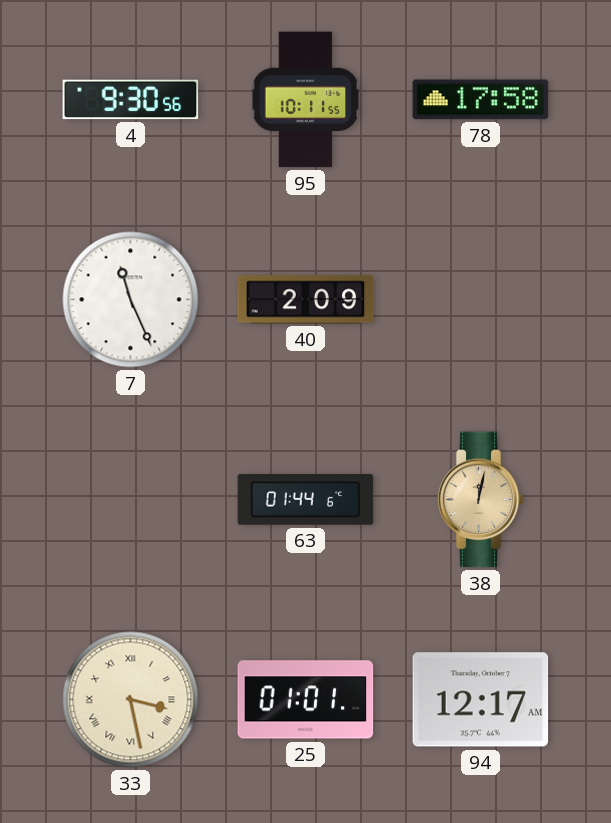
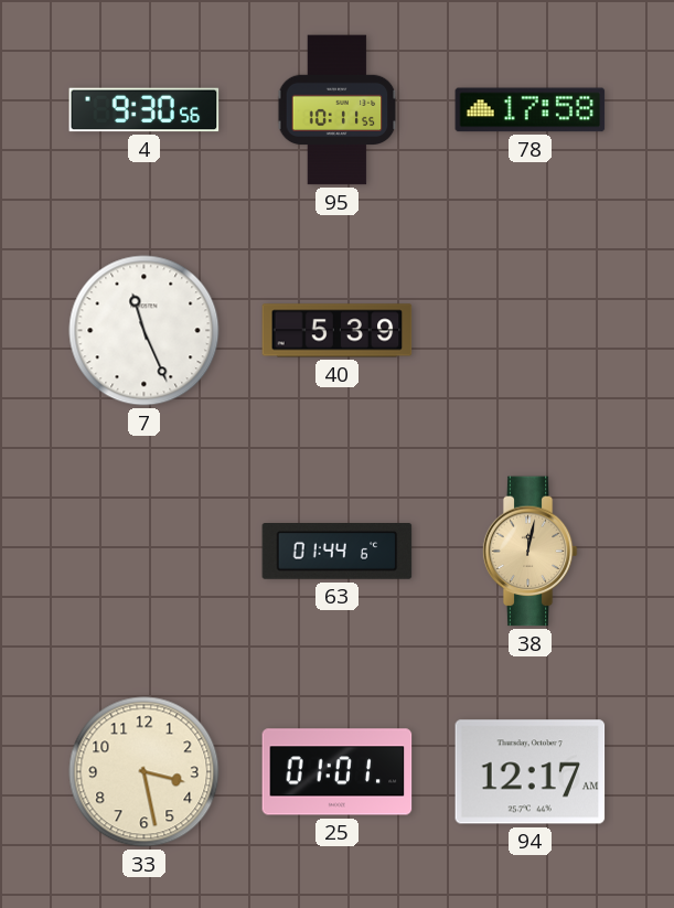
40: 2:09 -> 5:39 (338, 331)
33 numerals: Roman -> Arabic (145, 772)
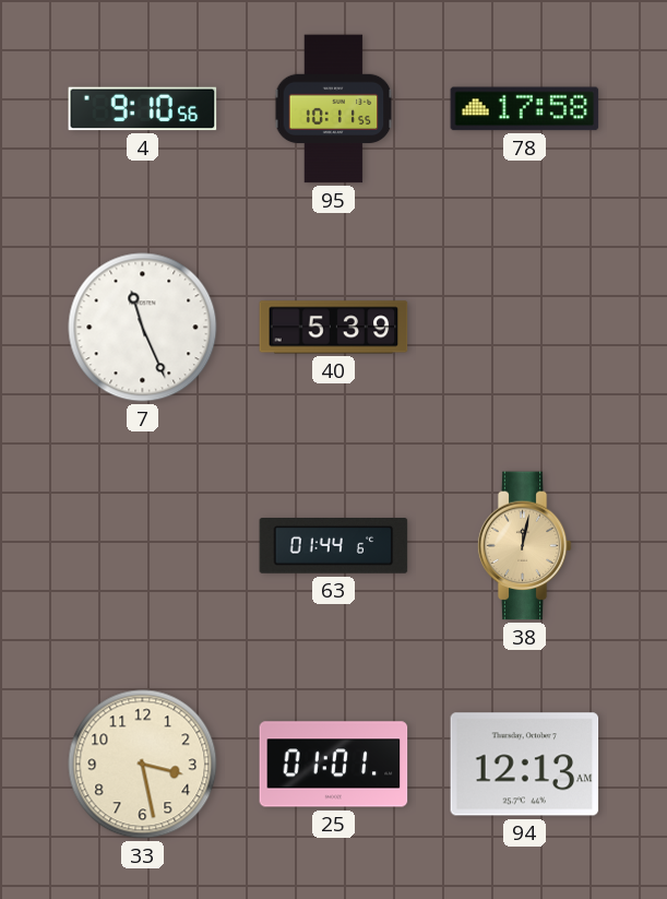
4: 9:30 -> 9:10 (143, 109)
94: 12:17 -> 12:13 (525, 765)
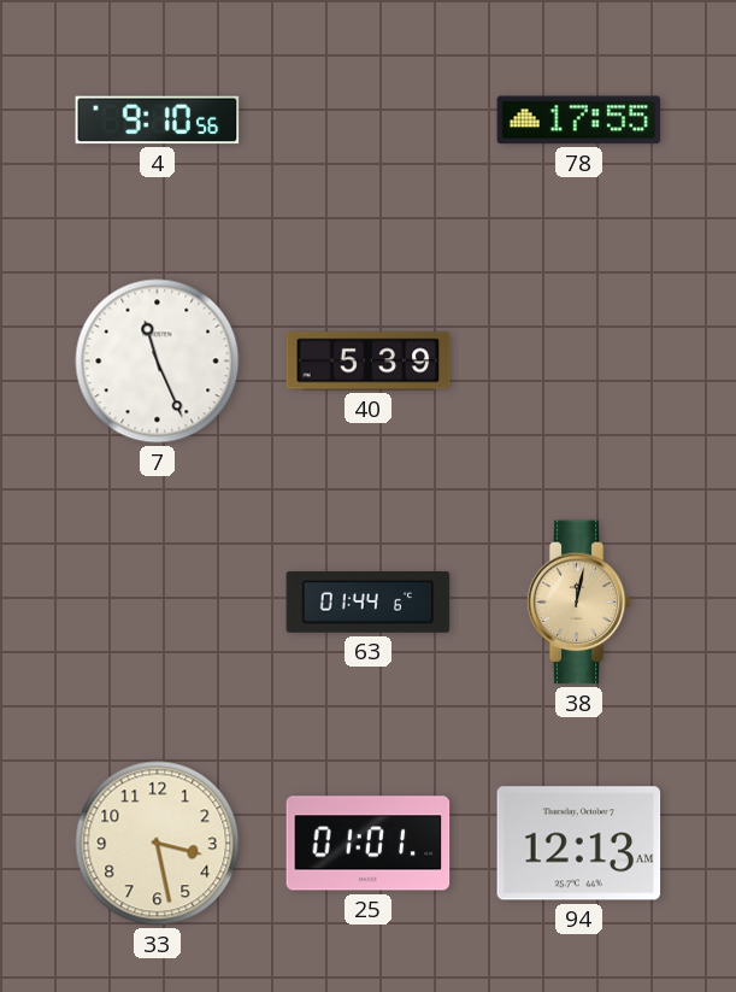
95: 10:11 -> none (334, 109)
78: 17:58 -> 17:55 (579, 121)
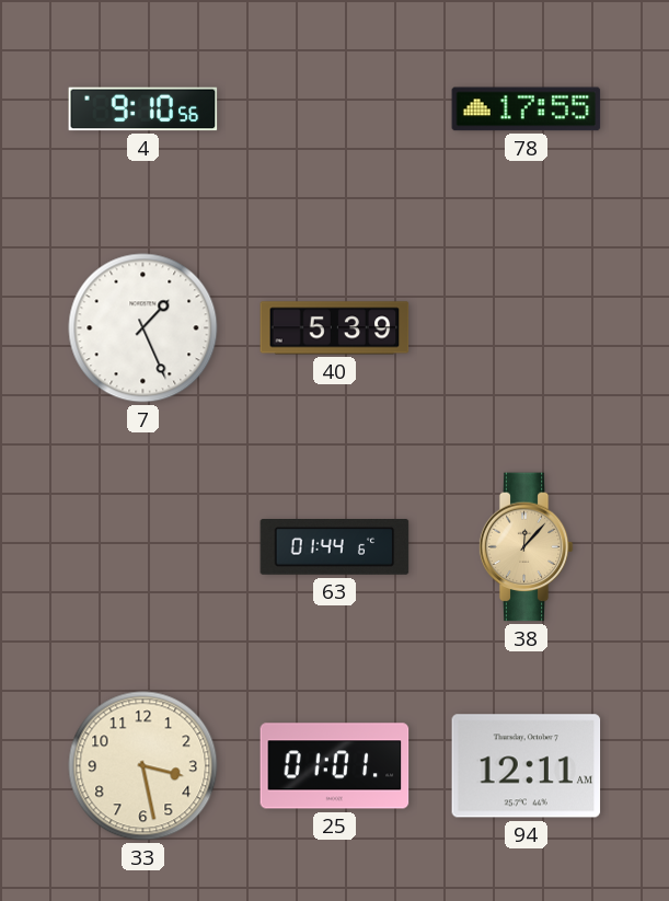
7: 11:26 -> 1:26 (143, 328)
38: 12:02 -> 12:07 (526, 547)
94: 12:13 -> 12:11 (527, 766)
